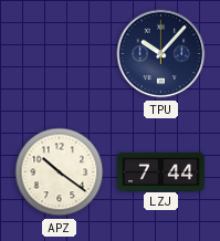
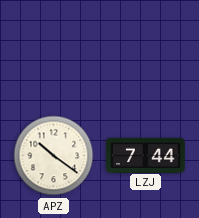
TPU: 10:07 -> none (161, 54)
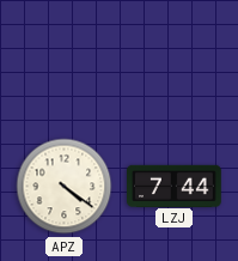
APZ: 10:21 -> 4:21 (65, 187)
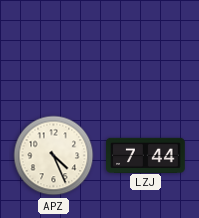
APZ: 4:21 -> 4:26 (54, 156)
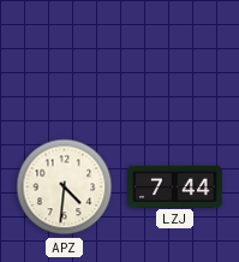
APZ: 4:26 -> 4:31 (65, 187)
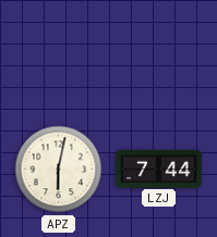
APZ: 4:31 -> 6:02 (59, 170)
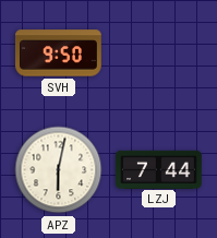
SVH: none -> 9:50 (59, 53)
